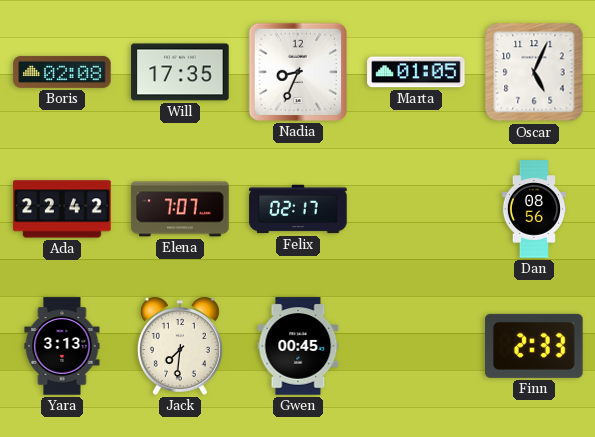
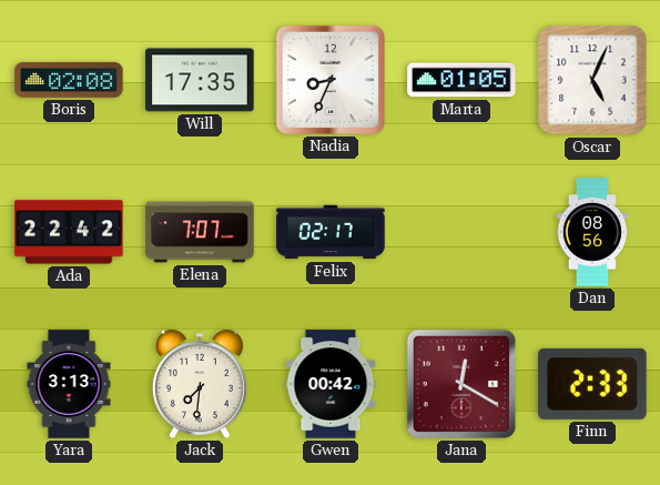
Gwen: 00:45 -> 00:42 (331, 384)
Jana: none -> 12:20 (461, 384)
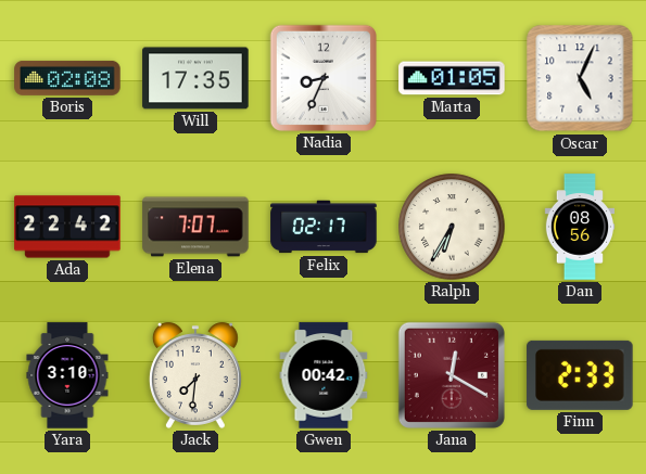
Ralph: none -> 6:35 (452, 227)
Yara: 3:13 -> 3:10 (67, 375)
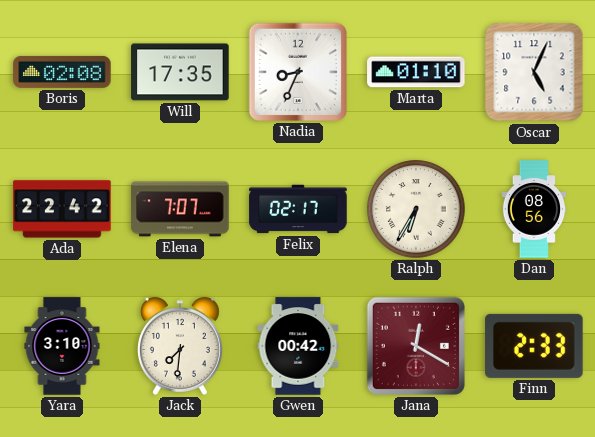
Marta: 01:05 -> 01:10 (416, 72)
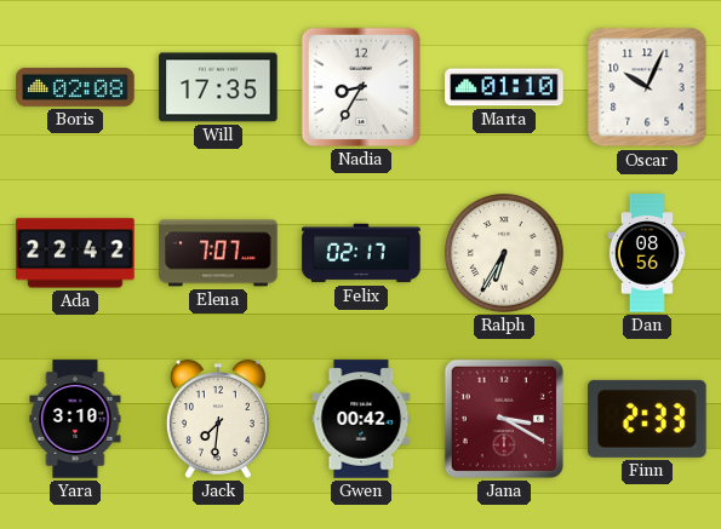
Nadia: 8:34 -> 8:35 (361, 87)
Oscar: 5:04 -> 10:04 (647, 87)
Jana: 12:20 -> 3:20 (504, 419)
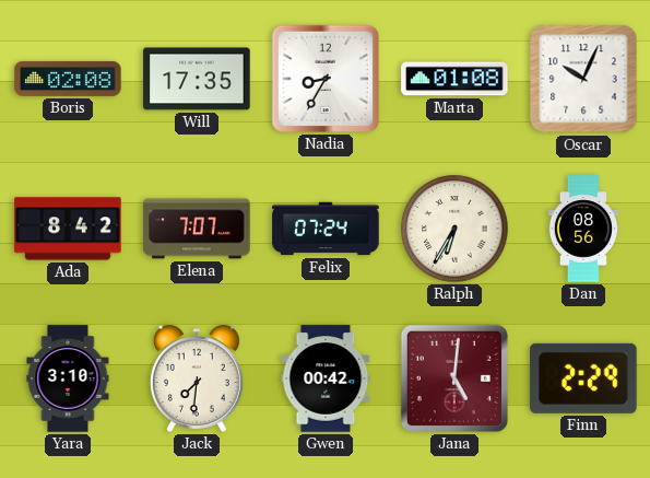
Marta: 01:10 -> 01:08 (454, 79)
Ada: 22:42 -> 8:42 (68, 229)
Felix: 02:17 -> 07:24 (326, 229)
Jana: 3:20 -> 5:01 (454, 378)
Finn: 2:33 -> 2:29 (583, 378)
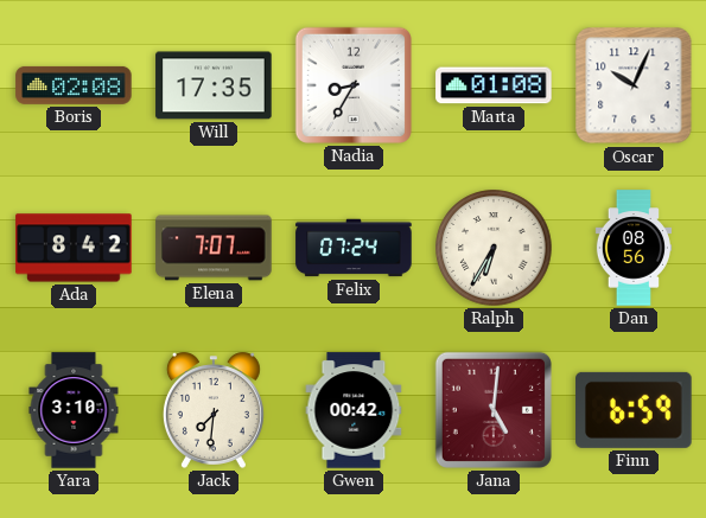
Finn: 2:29 -> 6:59 (634, 410)
